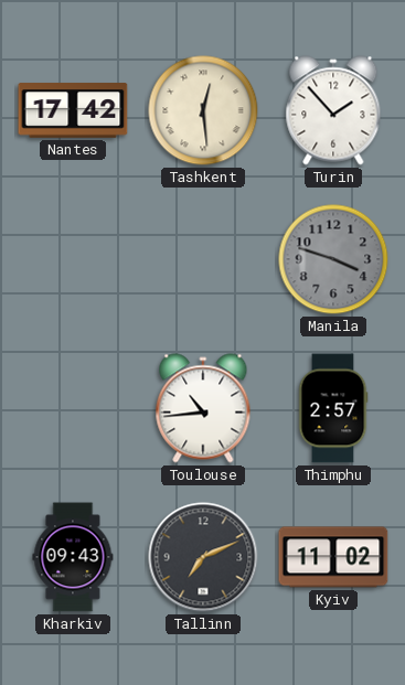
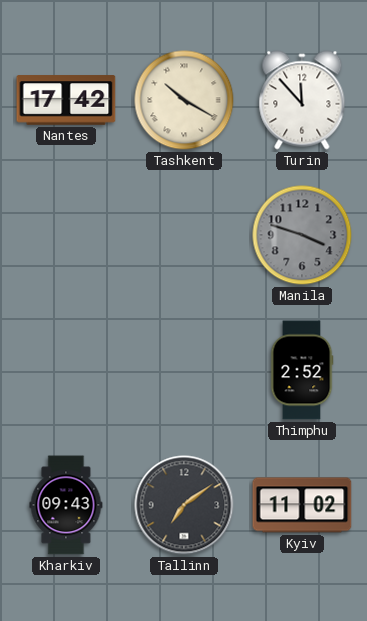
Tashkent: 12:29 -> 10:20 (184, 100)
Turin: 1:53 -> 11:53 (302, 100)
Toulouse: 10:44 -> none (203, 408)
Thimphu: 2:57 -> 2:52 (302, 370)
Tallinn: 7:11 -> 7:09 (184, 505)
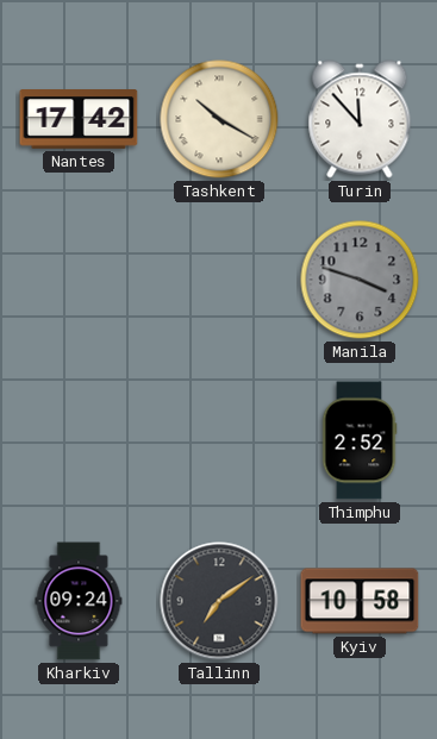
Kharkiv: 09:43 -> 09:24 (79, 601)
Kyiv: 11:02 -> 10:58 (360, 601)
